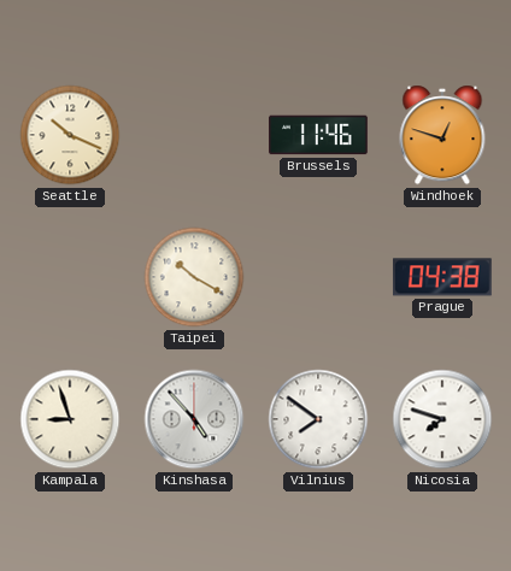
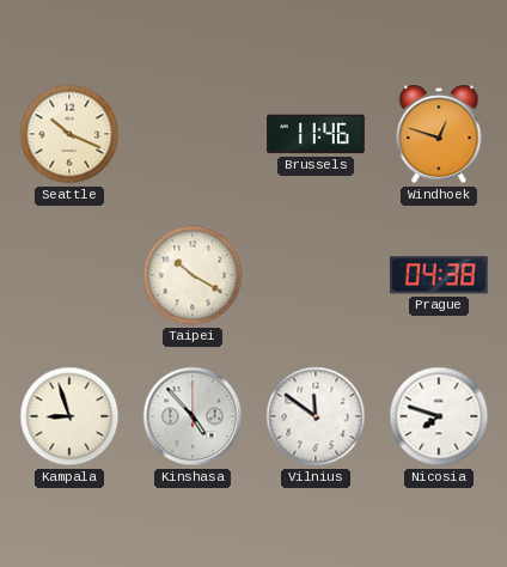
Vilnius: 7:51 -> 11:51 (316, 416)
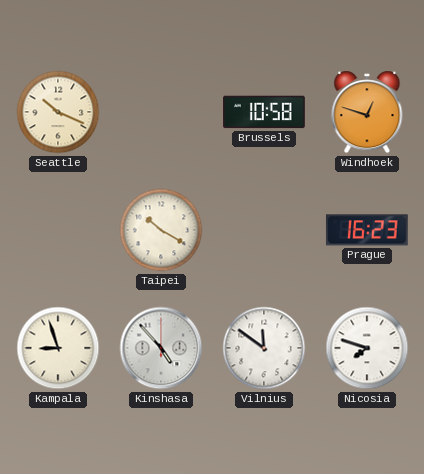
Brussels: 11:46 -> 10:58 (264, 112)
Prague: 04:38 -> 16:23 (367, 230)
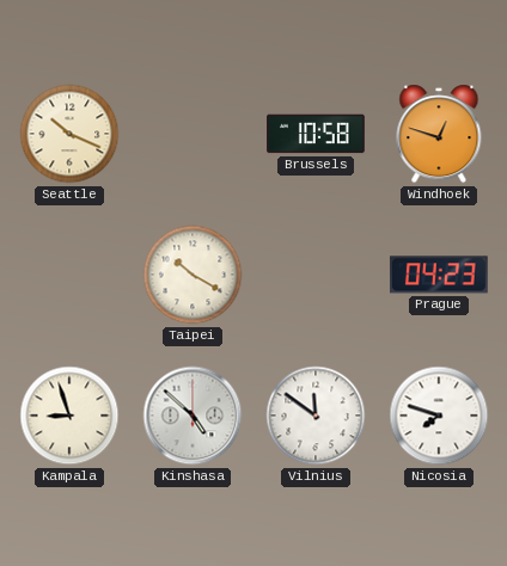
Prague: 16:23 -> 04:23 (439, 275)
Kinshasa: 4:53 -> 4:52 (193, 416)
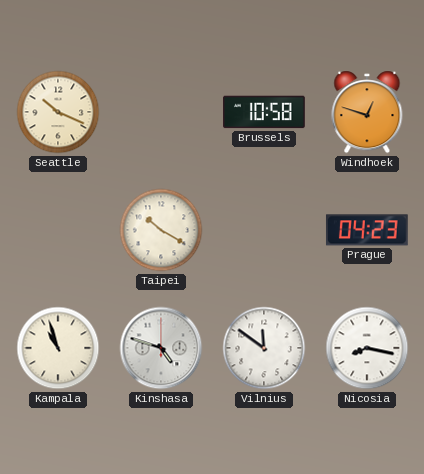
Kampala: 8:57 -> 10:57 (58, 348)
Kinshasa: 4:52 -> 4:48 (161, 348)
Nicosia: 7:48 -> 8:17 (367, 348)
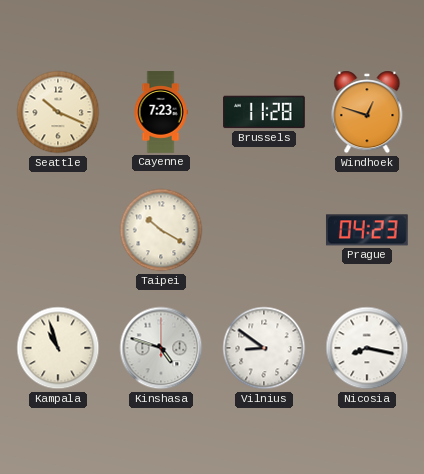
Cayenne: none -> 7:23 (161, 112)
Brussels: 10:58 -> 11:28 (264, 112)
Vilnius: 11:51 -> 8:51 (264, 348)
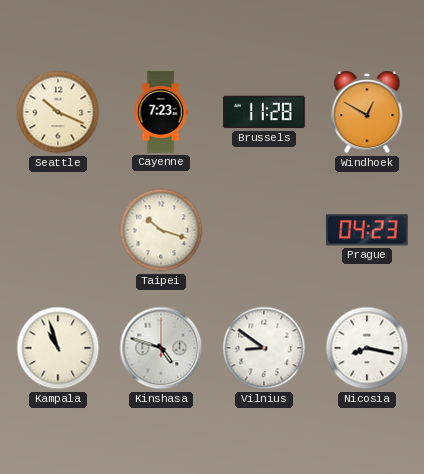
Windhoek: 12:48 -> 12:50 (367, 112)
Taipei: 10:20 -> 10:18 (161, 230)
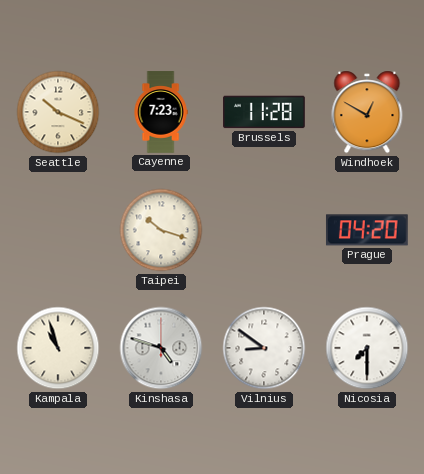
Prague: 04:23 -> 04:20 (367, 230)
Nicosia: 8:17 -> 7:30 (367, 348)
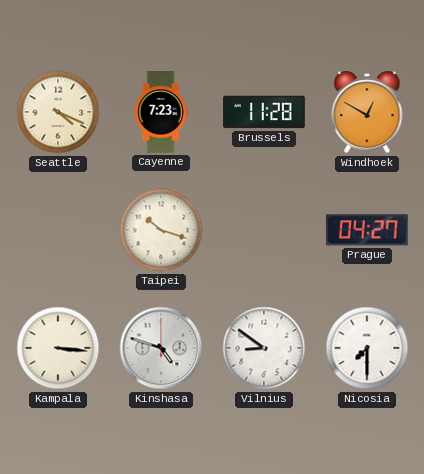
Seattle: 10:19 -> 4:19 (58, 112)
Prague: 04:20 -> 04:27 (367, 230)
Kampala: 10:57 -> 3:16 (58, 348)
